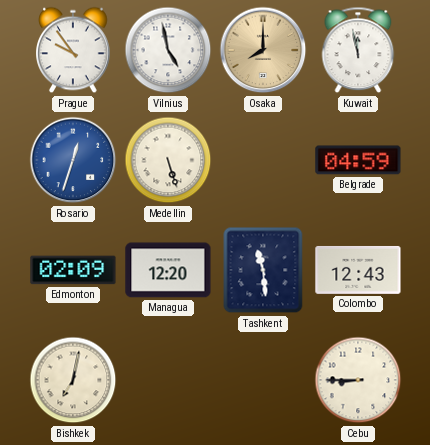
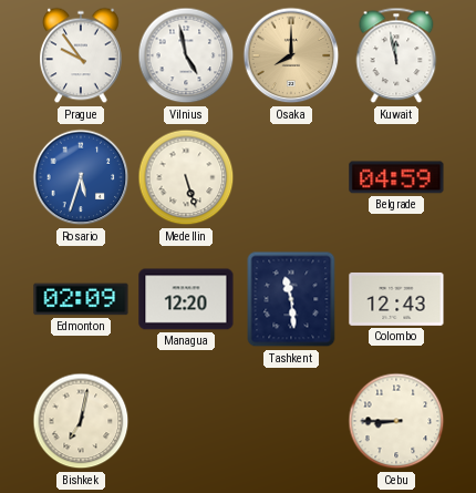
Rosario: 12:33 -> 5:33 (81, 177)
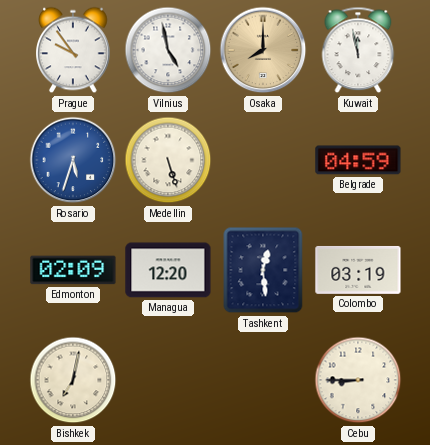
Tashkent: 11:29 -> 12:29 (263, 270)
Colombo: 12:43 -> 03:19 (358, 270)
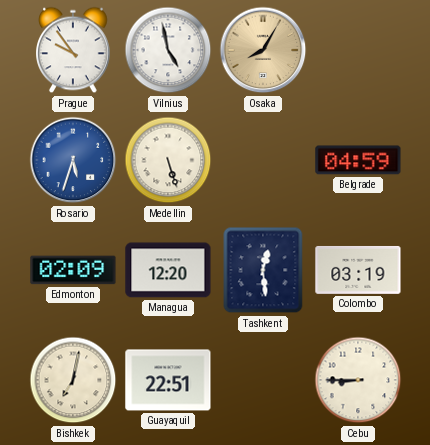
Osaka: 8:00 -> 8:05 (263, 50)
Kuwait: 11:58 -> none (358, 50)
Guayaquil: none -> 22:51 (168, 380)
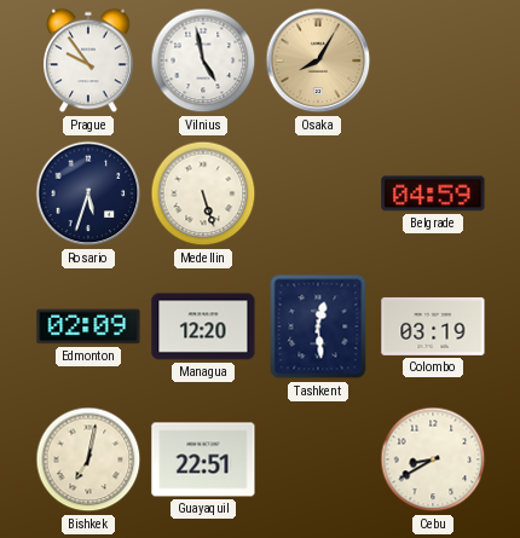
Rosario dial: blue -> navy (88, 193)
Cebu: 8:45 -> 8:40 (433, 459)
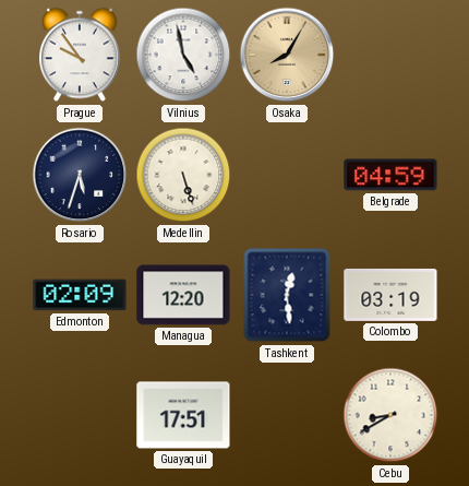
Bishkek: 7:02 -> none (88, 459)
Guayaquil: 22:51 -> 17:51 (183, 415)
